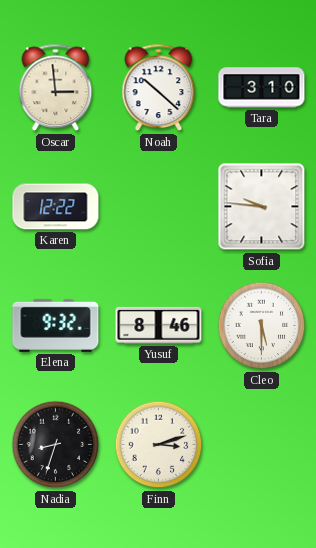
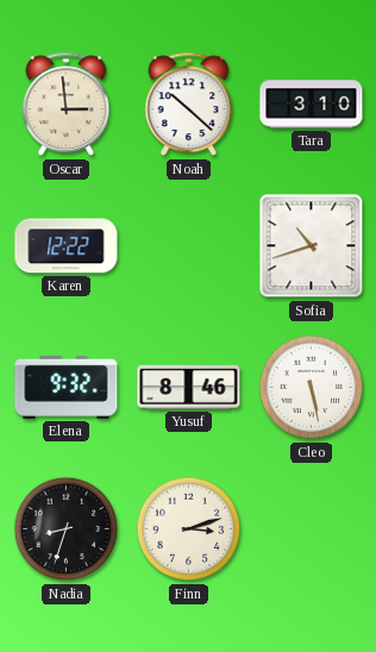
Sofia: 9:46 -> 10:42 (312, 246)
Cleo: 5:30 -> 5:28 (312, 388)
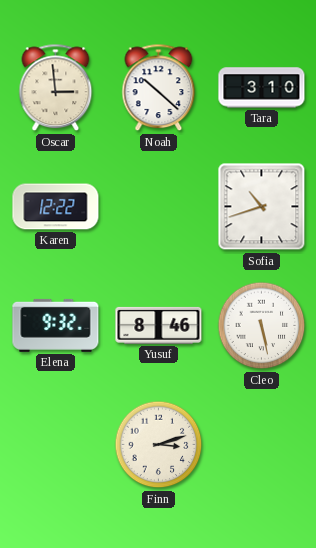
Nadia: 8:33 -> none (67, 529)
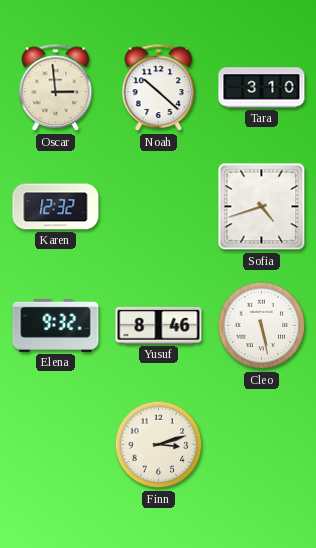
Karen: 12:22 -> 12:32 (56, 207)
Sofia: 10:42 -> 4:42 (262, 207)
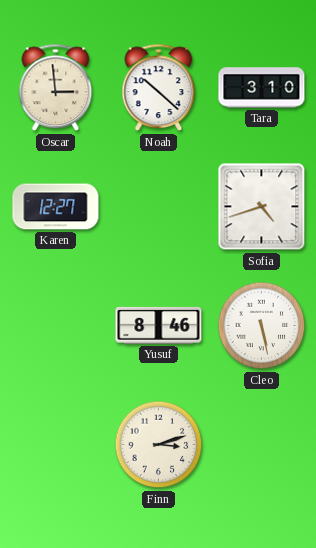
Karen: 12:32 -> 12:27 (56, 207)
Elena: 9:32 -> none (56, 325)
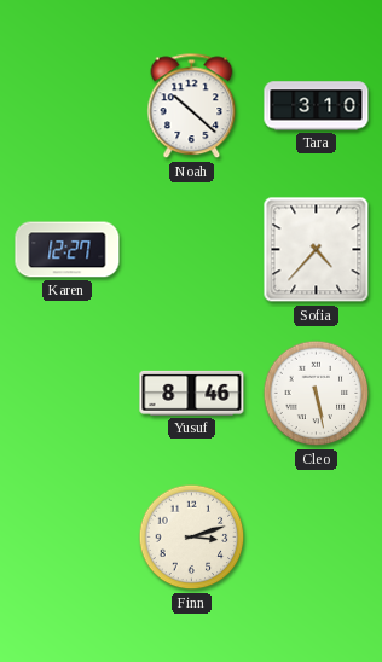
Oscar: 2:59 -> none (56, 88)
Sofia: 4:42 -> 4:37 (317, 250)
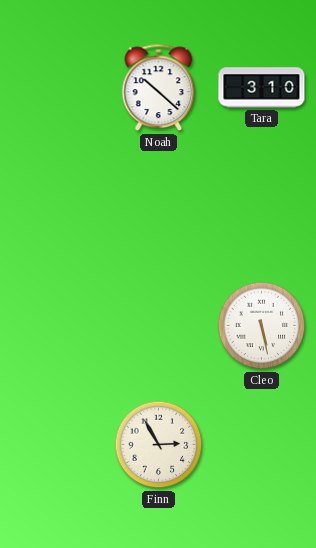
Karen: 12:27 -> none (68, 250)
Sofia: 4:37 -> none (317, 250)
Yusuf: 8:46 -> none (192, 393)
Finn: 3:12 -> 2:55 (159, 445)
